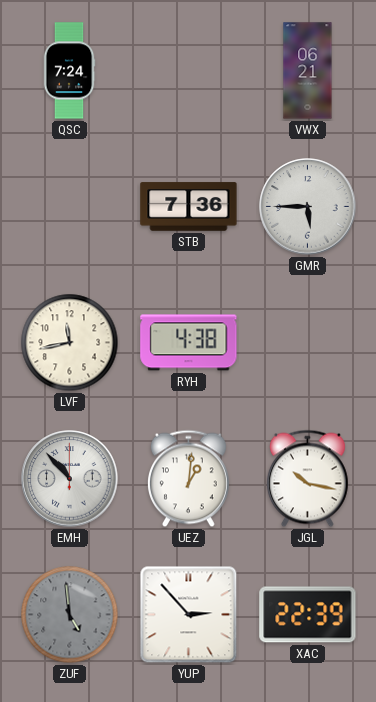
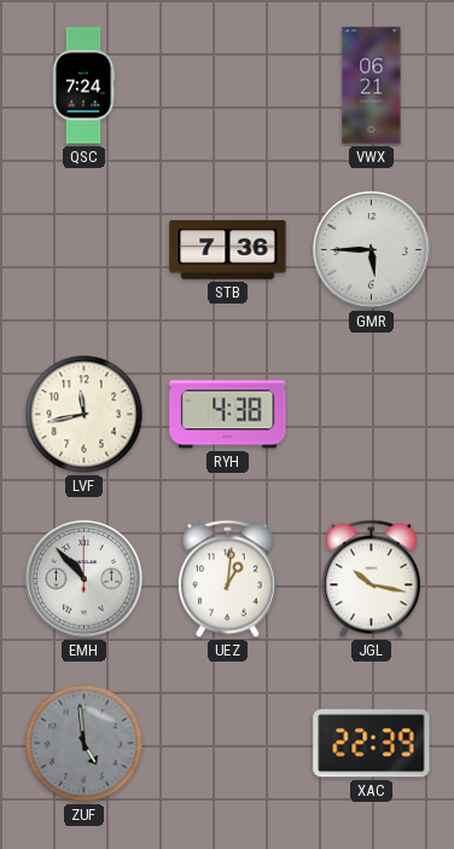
YUP: 2:53 -> none (189, 615)
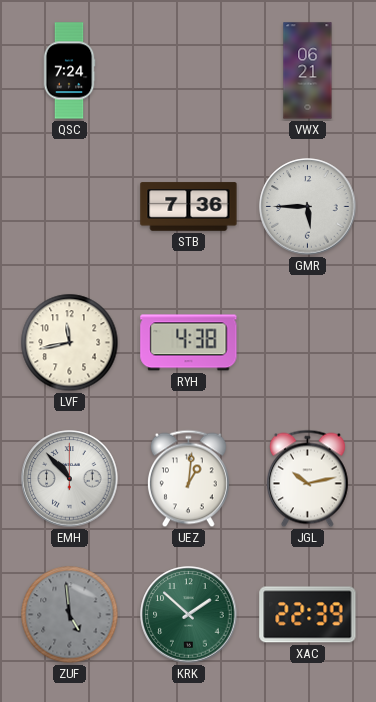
JGL: 10:17 -> 10:13 (307, 479)
KRK: none -> 1:52 (189, 615)
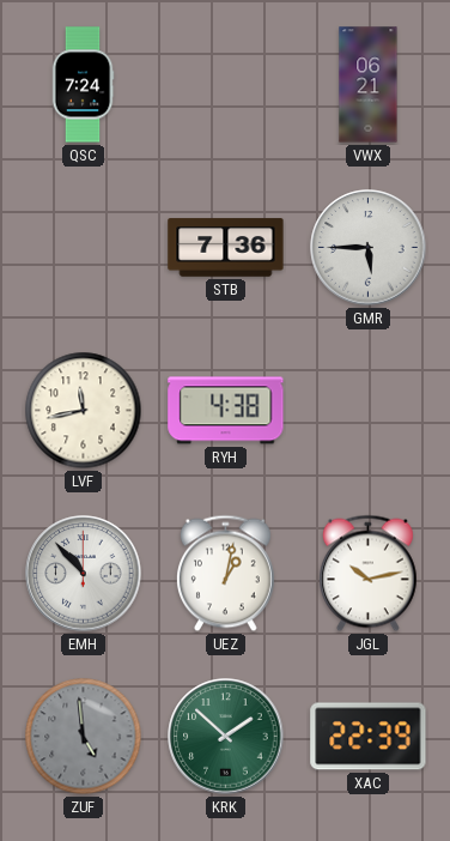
UEZ: 1:01 -> 1:02 (225, 574)
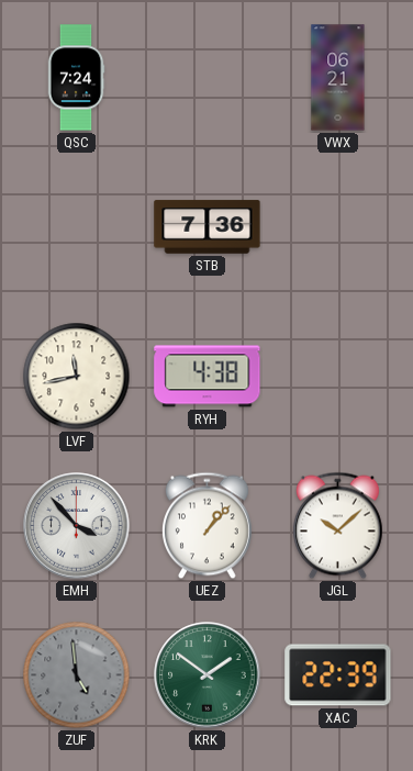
GMR: 5:45 -> none (369, 248)
EMH: 10:53 -> 3:53 (77, 526)
UEZ: 1:02 -> 1:07 (206, 526)
JGL: 10:13 -> 10:08 (337, 526)
KRK: 1:52 -> 1:51 (208, 675)
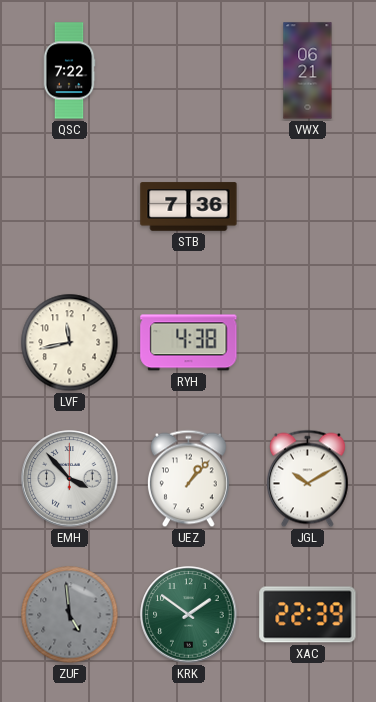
QSC: 7:24 -> 7:22 (69, 71)
JGL: 10:08 -> 10:10 (307, 479)
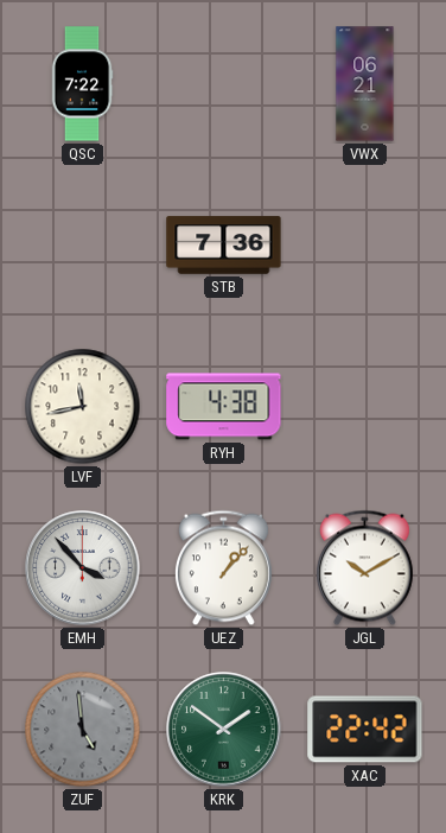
XAC: 22:39 -> 22:42 (365, 730)
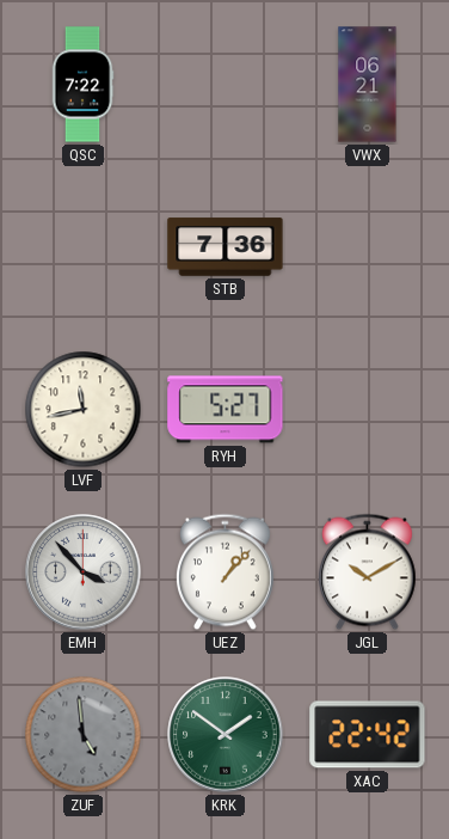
RYH: 4:38 -> 5:27 (226, 410)
